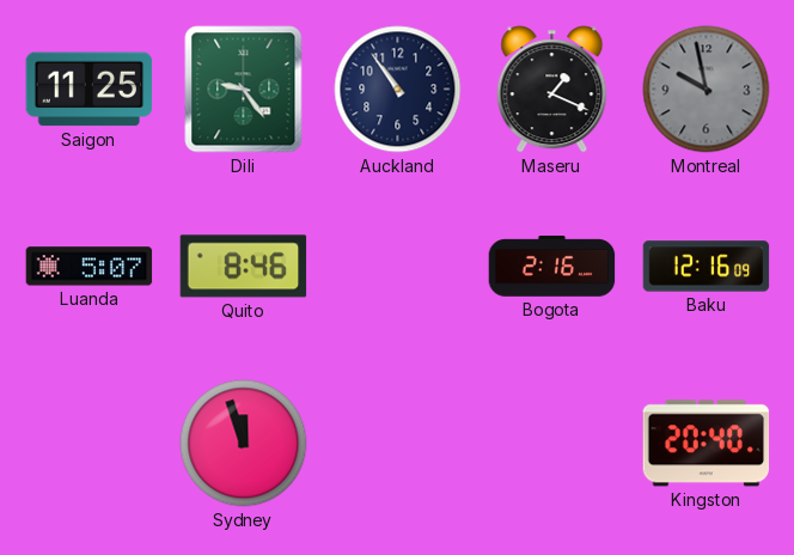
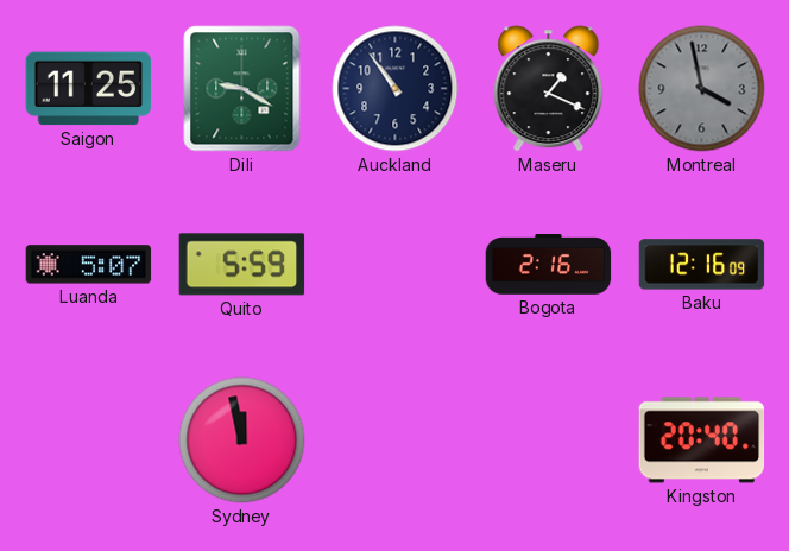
Dili: 9:24 -> 9:20 (242, 89)
Montreal: 9:58 -> 3:58 (702, 89)
Quito: 8:46 -> 5:59 (242, 265)
Sydney: 11:57 -> 11:58 (242, 441)
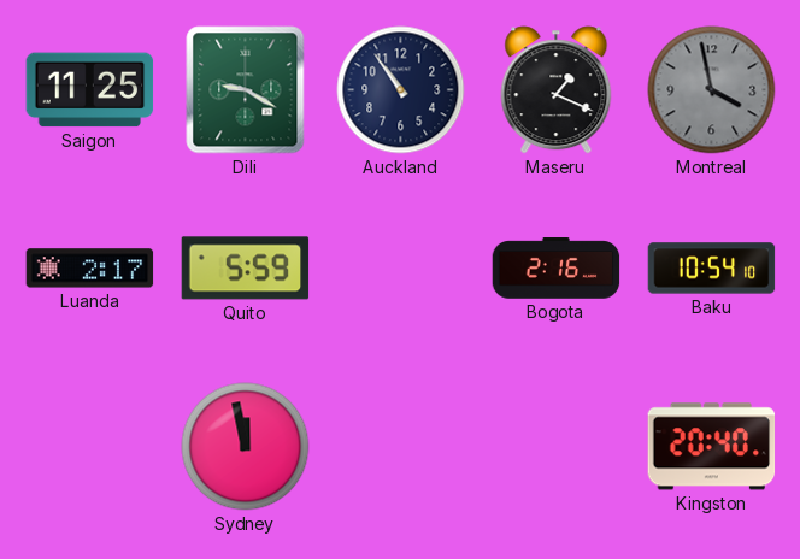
Luanda: 5:07 -> 2:17 (90, 269)
Baku: 12:16 -> 10:54 (712, 269)
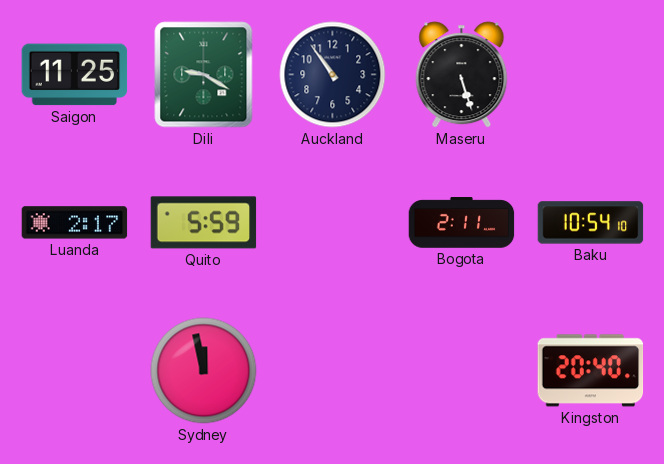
Maseru: 1:19 -> 5:27 (462, 75)
Montreal: 3:58 -> none (712, 90)
Bogota: 2:16 -> 2:11 (462, 223)
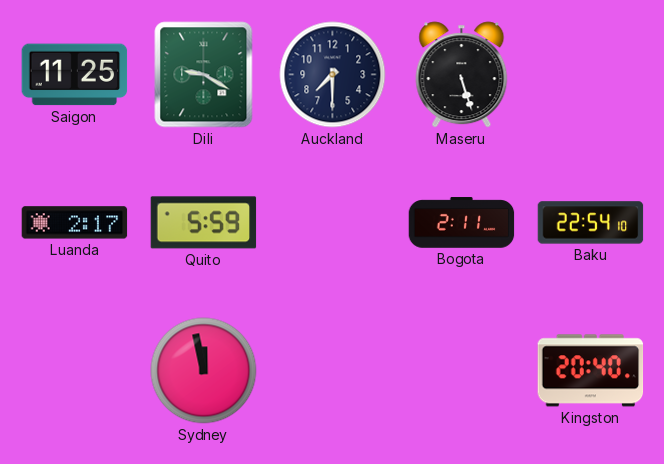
Auckland: 10:54 -> 7:30 (333, 75)
Baku: 10:54 -> 22:54 (591, 223)
